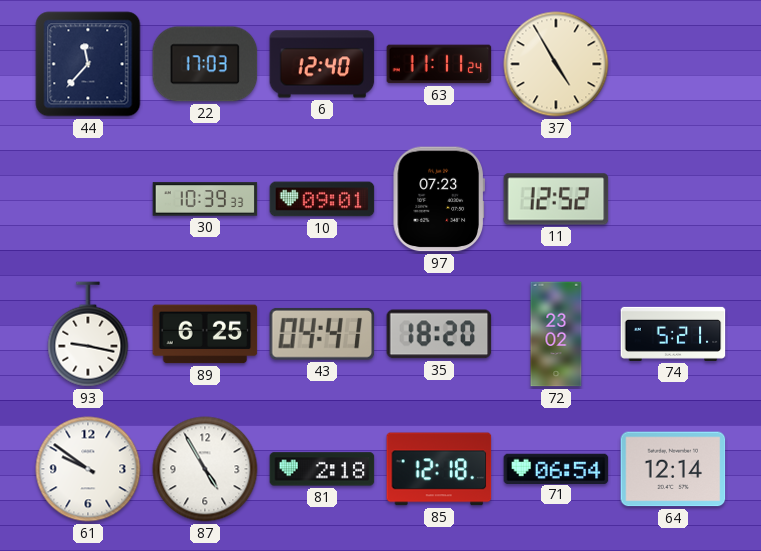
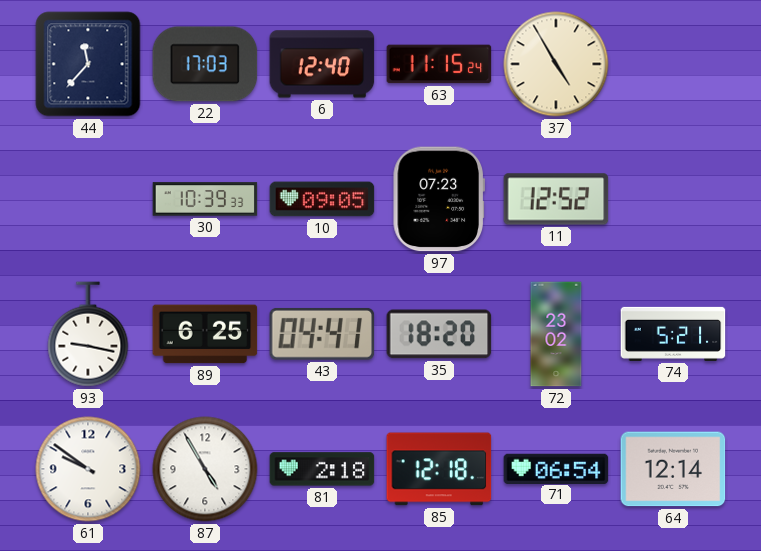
63: 11:11 -> 11:15 (439, 64)
10: 09:01 -> 09:05 (322, 199)
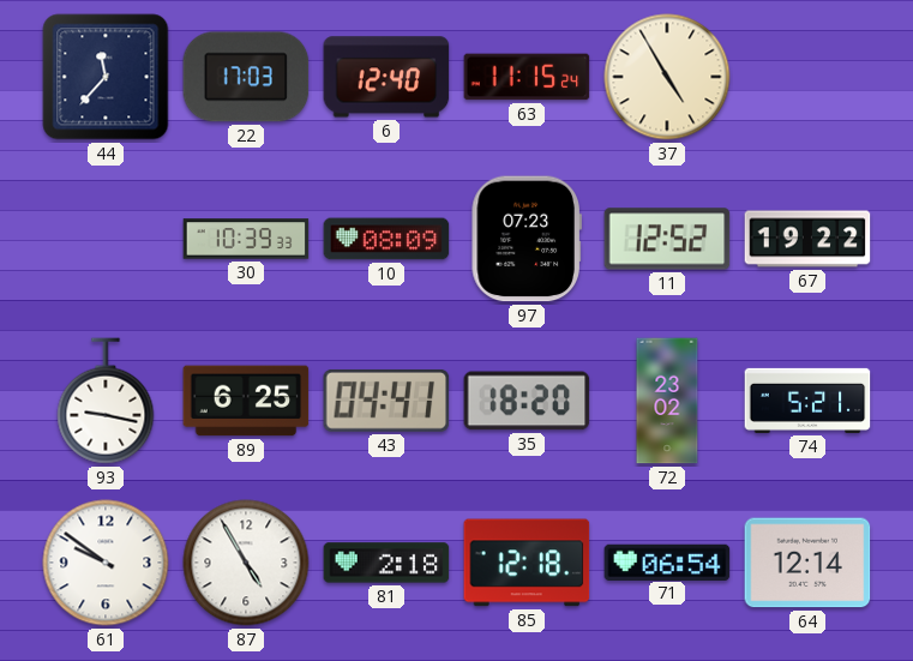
10: 09:05 -> 08:09 (386, 239)
67: none -> 19:22 (807, 239)
